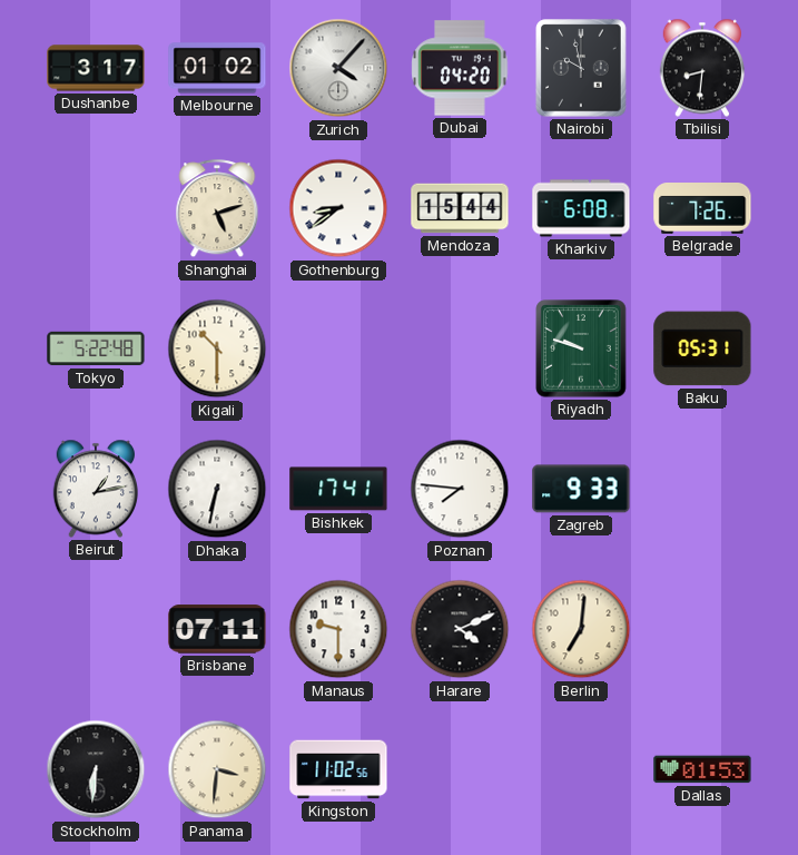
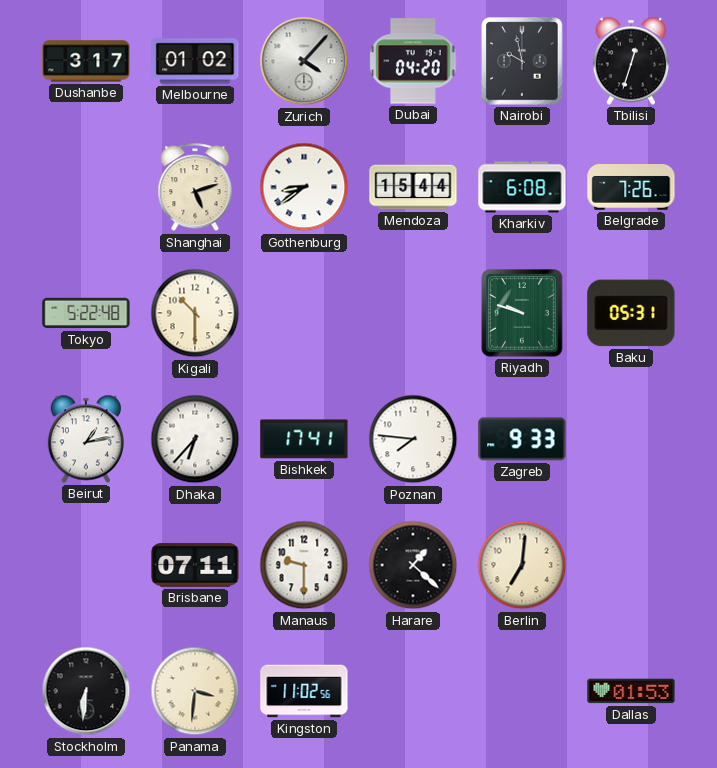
Tbilisi: 8:31 -> 12:33 (630, 61)
Dhaka: 6:32 -> 6:37 (195, 439)
Harare: 4:11 -> 1:22 (413, 565)
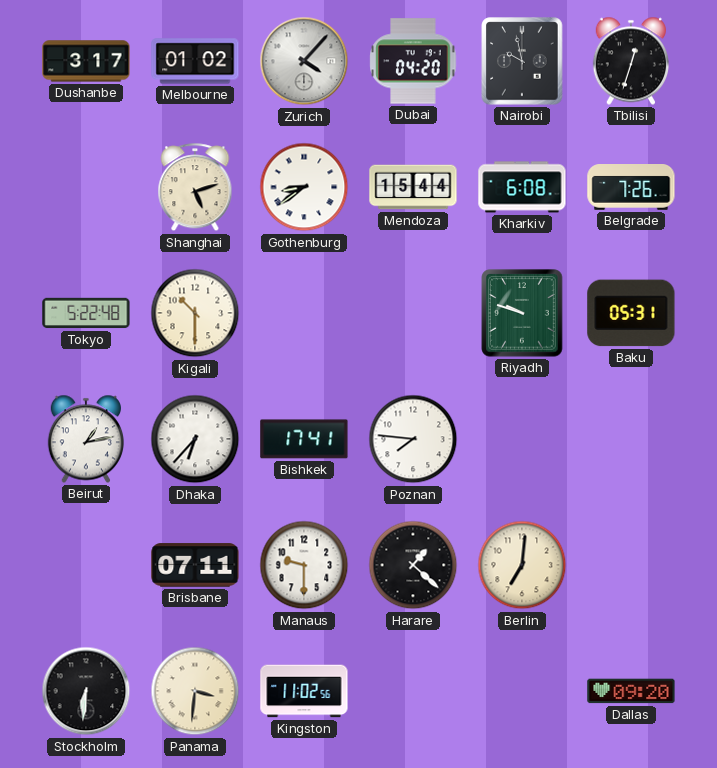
Zagreb: 9:33 -> none (522, 439)
Dallas: 01:53 -> 09:20 (631, 691)
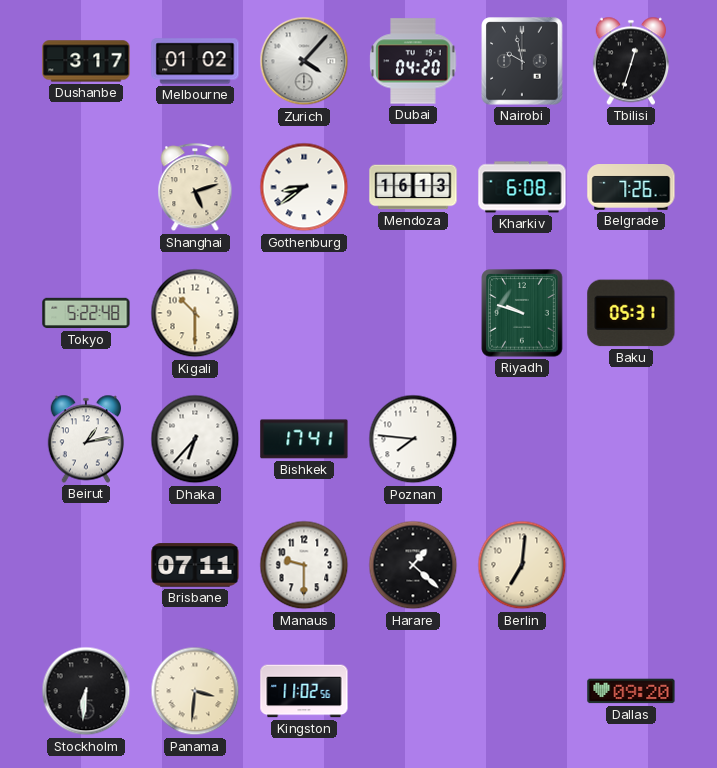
Mendoza: 15:44 -> 16:13 (413, 187)
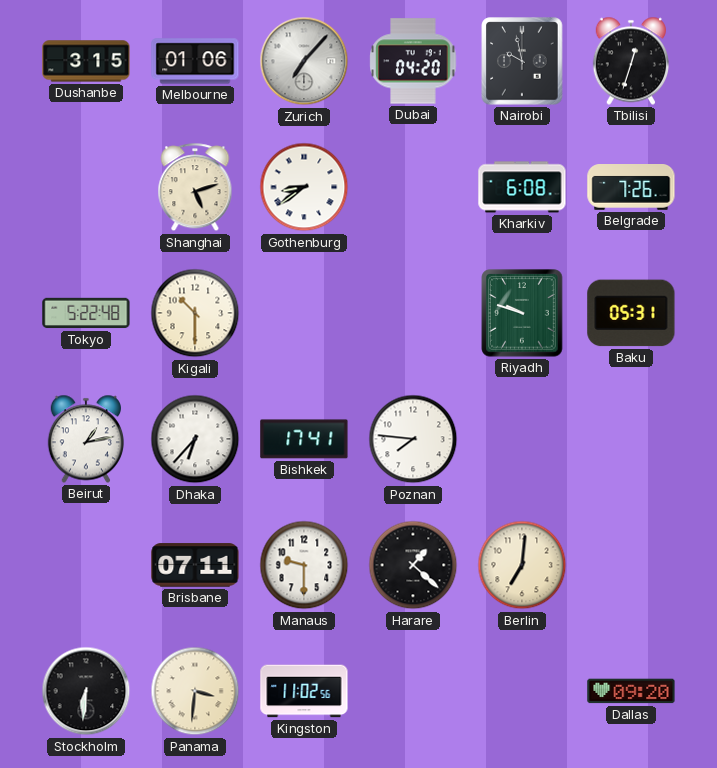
Dushanbe: 3:17 -> 3:15 (86, 61)
Melbourne: 01:02 -> 01:06 (195, 61)
Zurich: 4:07 -> 7:07 (304, 61)
Mendoza: 16:13 -> none (413, 187)
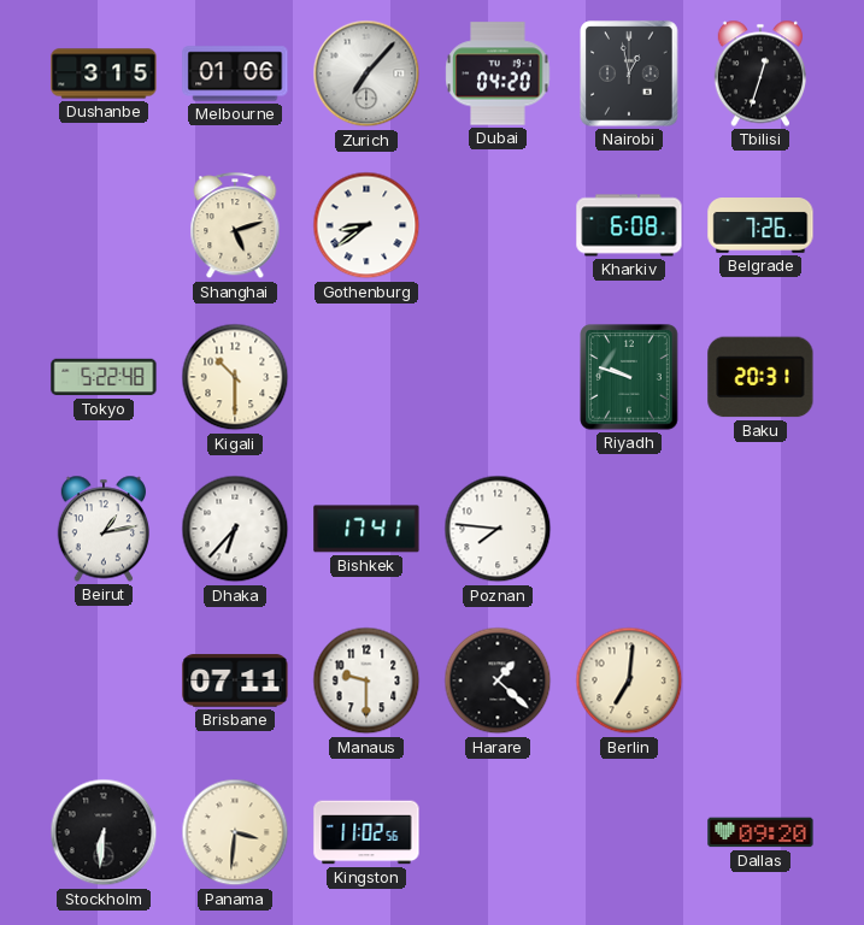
Nairobi: 9:58 -> 12:58 (629, 73)
Baku: 05:31 -> 20:31 (760, 377)
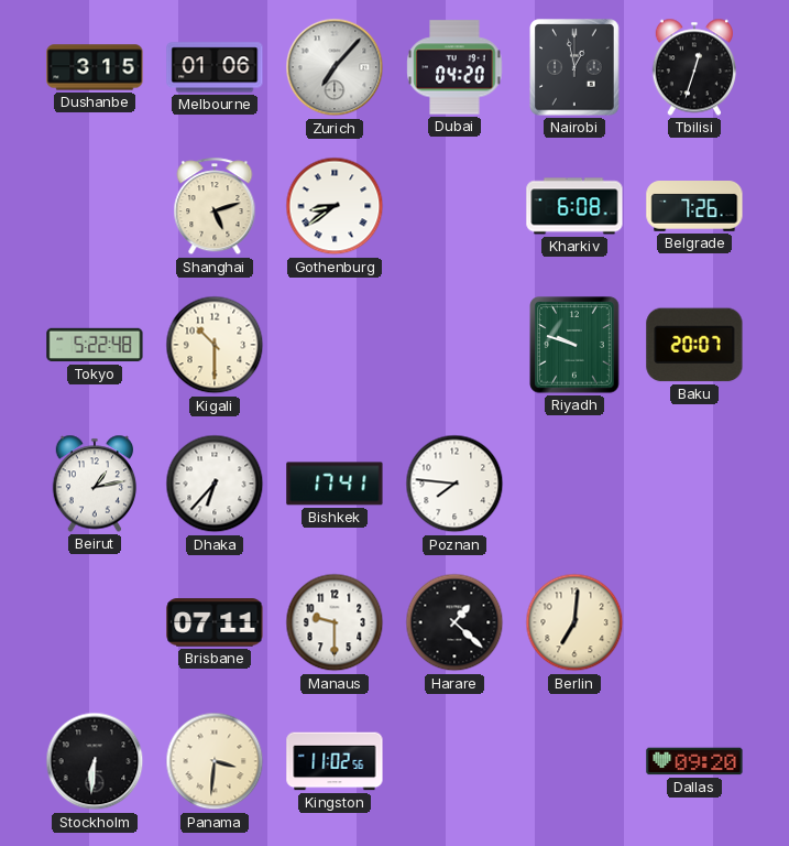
Baku: 20:31 -> 20:07 (694, 345)
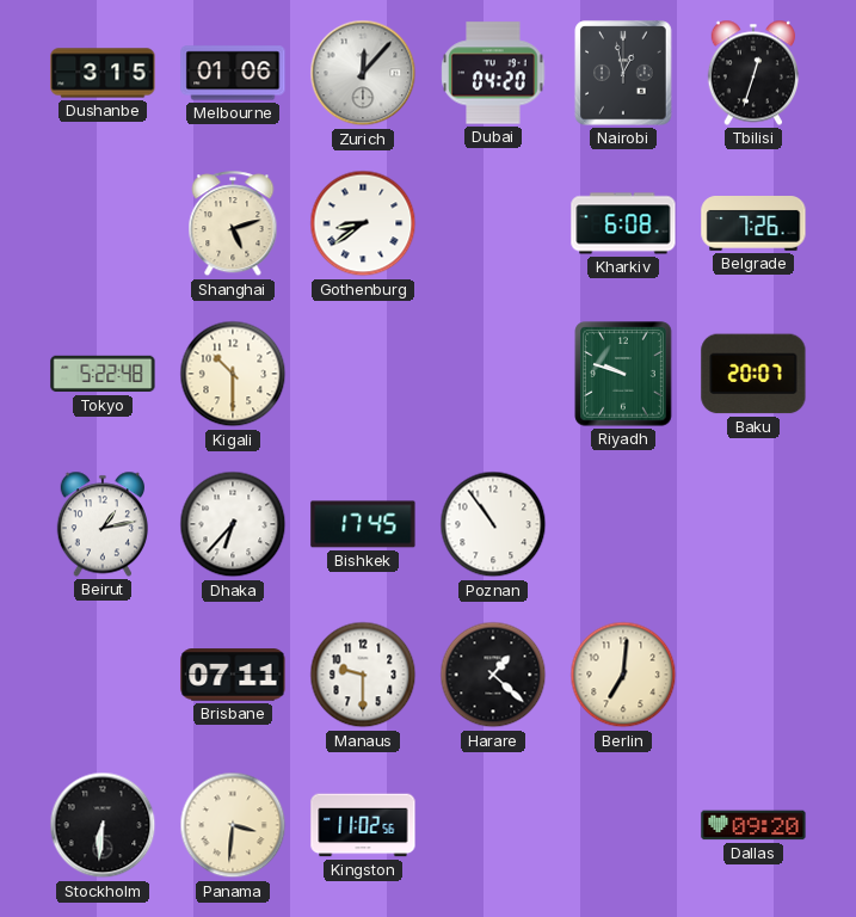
Zurich: 7:07 -> 12:07 (363, 73)
Bishkek: 17:41 -> 17:45 (363, 524)
Poznan: 7:46 -> 10:54 (493, 524)
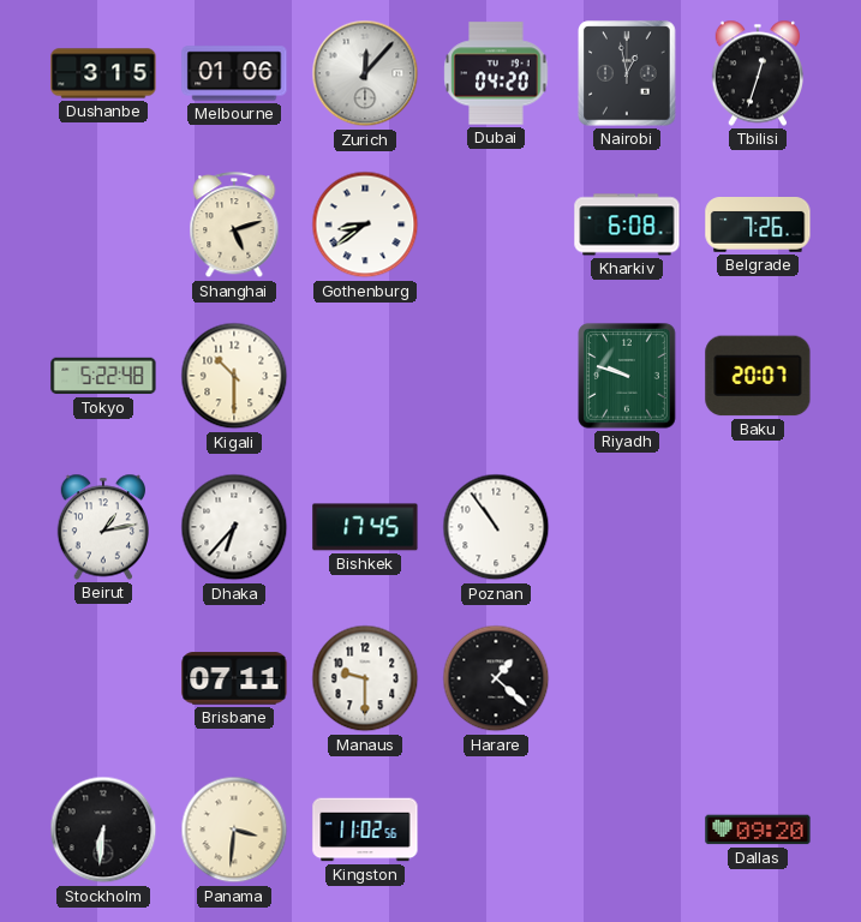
Berlin: 7:01 -> none (623, 675)
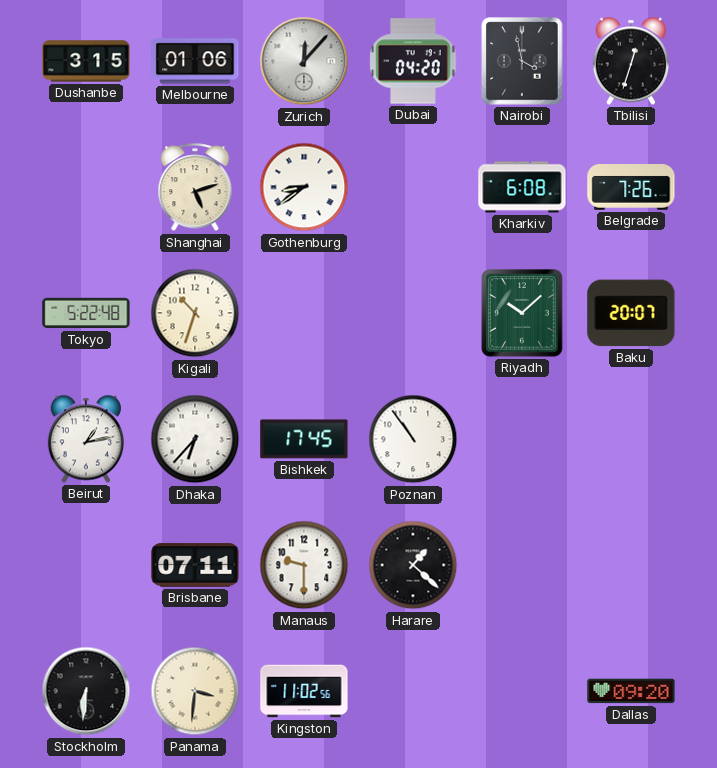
Nairobi: 12:58 -> 3:58 (522, 61)
Kigali: 10:30 -> 10:33 (195, 313)
Riyadh: 9:48 -> 10:08 (522, 313)
